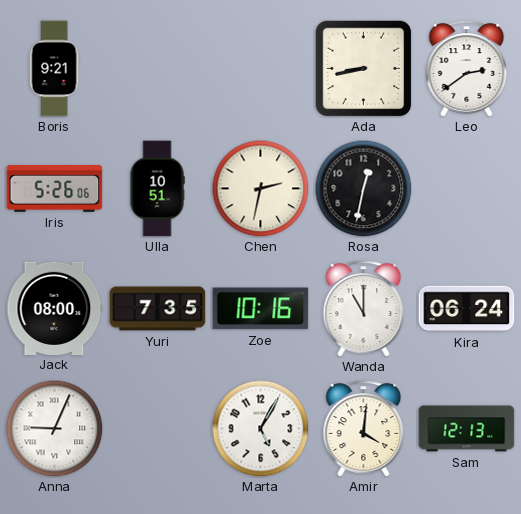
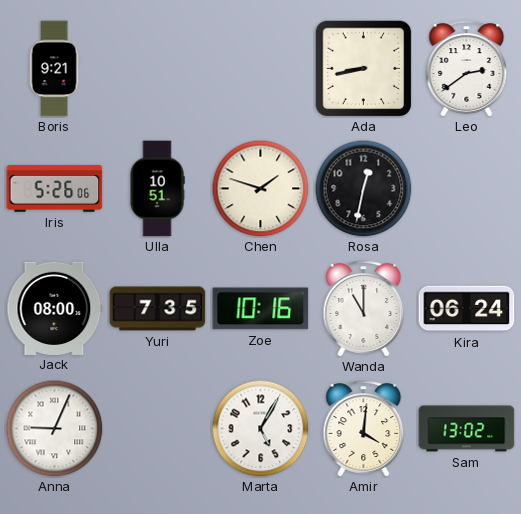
Chen: 2:32 -> 1:48 (260, 188)
Sam: 12:13 -> 13:02 (467, 429)
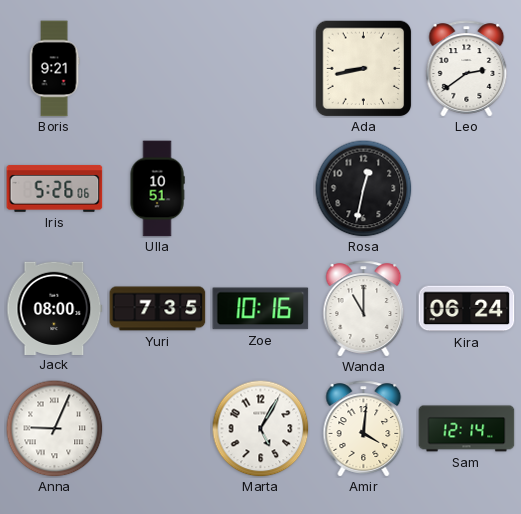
Chen: 1:48 -> none (260, 188)
Sam: 13:02 -> 12:14 (467, 429)
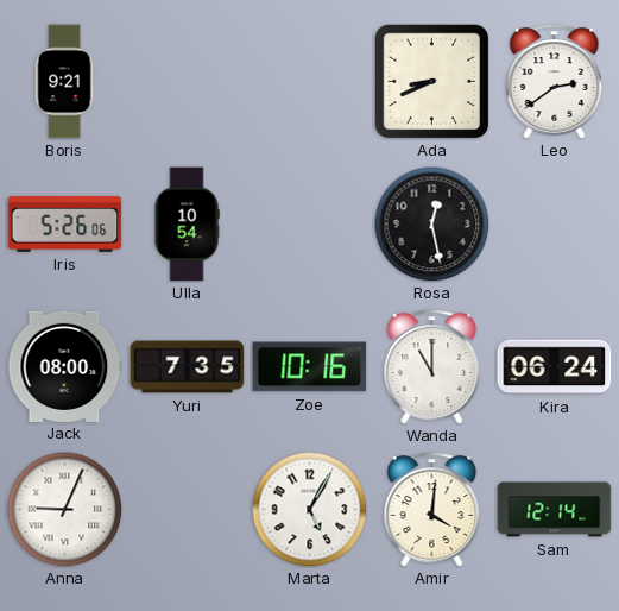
Ada: 8:43 -> 8:41 (431, 81)
Ulla: 10:51 -> 10:54 (187, 225)
Rosa: 12:32 -> 12:28 (431, 223)
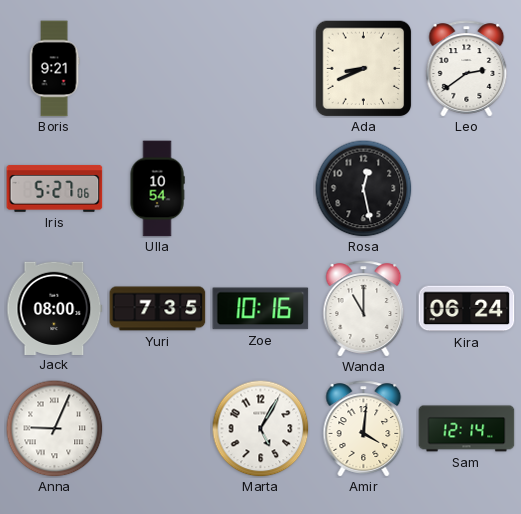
Iris: 5:26 -> 5:27 (55, 188)
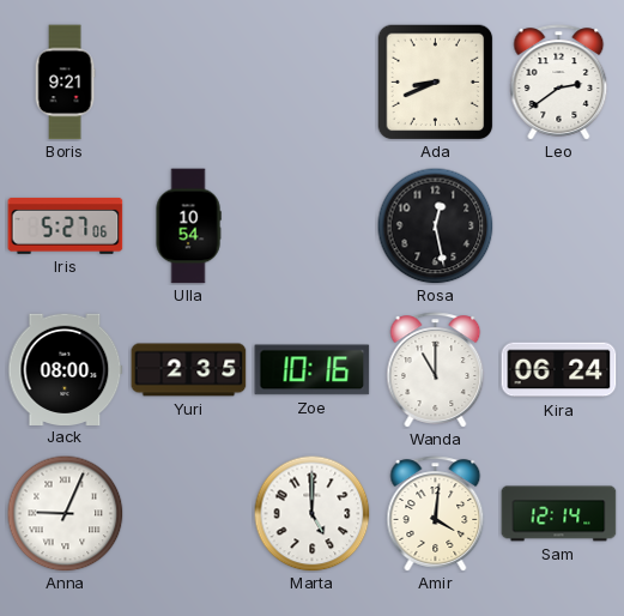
Yuri: 7:35 -> 2:35 (189, 370)
Marta: 5:05 -> 5:00 (311, 513)
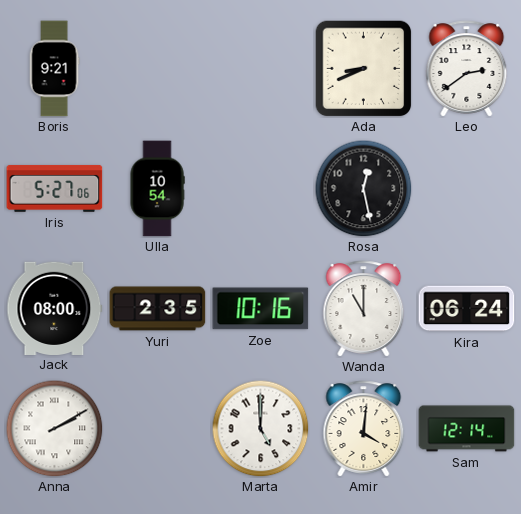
Anna: 9:04 -> 2:10 (54, 428)
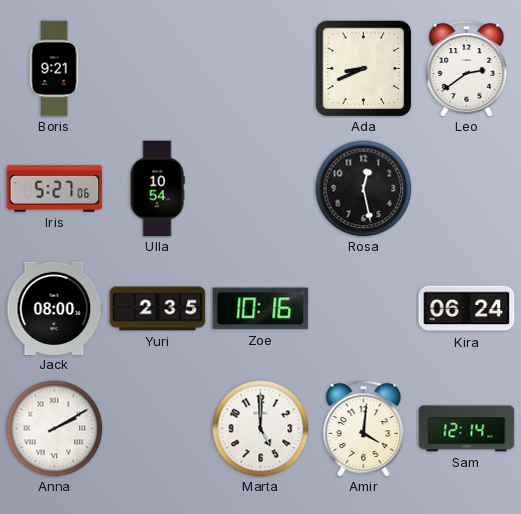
Wanda: 11:00 -> none (364, 309)
